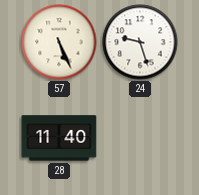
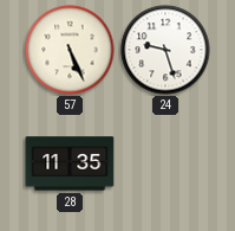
28: 11:40 -> 11:35 (70, 163)
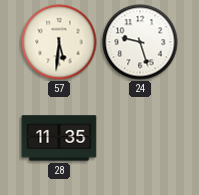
57: 5:26 -> 5:31 (59, 42)
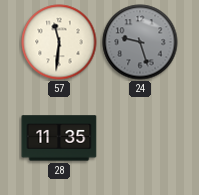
57: 5:31 -> 11:31 (59, 42)
24 dial: white -> grey (140, 42)
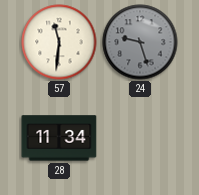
28: 11:35 -> 11:34 (59, 138)
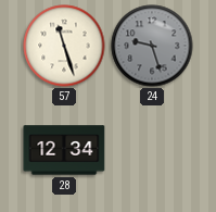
57: 11:31 -> 11:27 (64, 46)
28: 11:34 -> 12:34 (64, 150)
